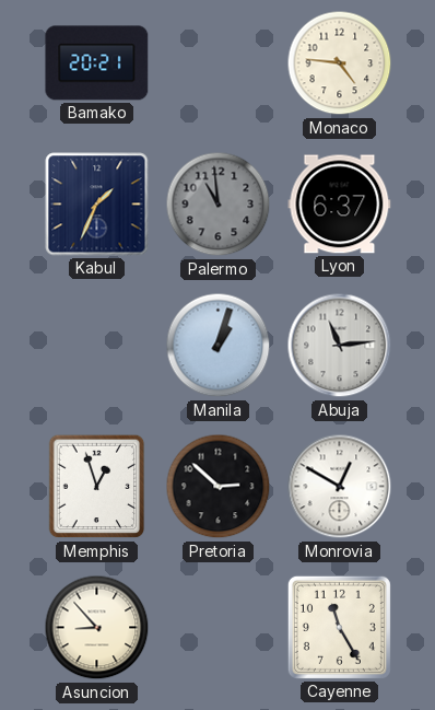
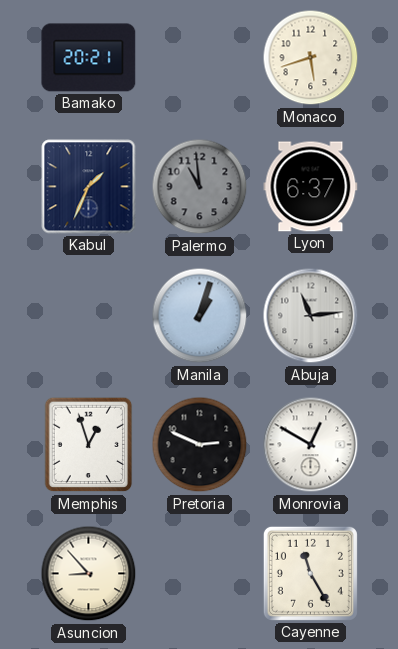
Monaco: 4:46 -> 5:42 (311, 58)
Pretoria: 2:52 -> 2:49 (200, 445)
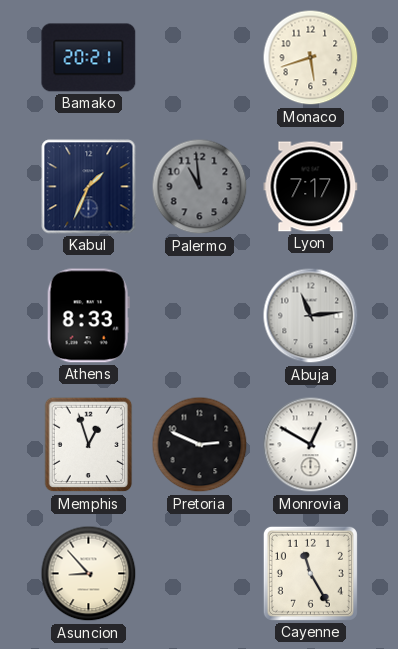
Lyon: 6:37 -> 7:17 (311, 187)
Athens: none -> 8:33 (88, 316)
Manila: 1:03 -> none (200, 316)
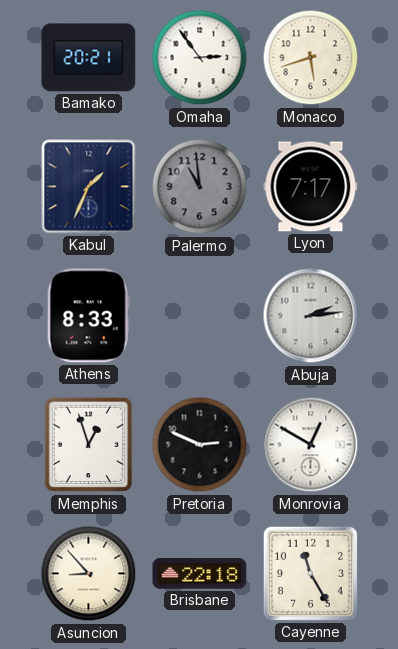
Omaha: none -> 2:54 (200, 58)
Abuja: 11:14 -> 2:14 (311, 316)
Brisbane: none -> 22:18 (200, 574)
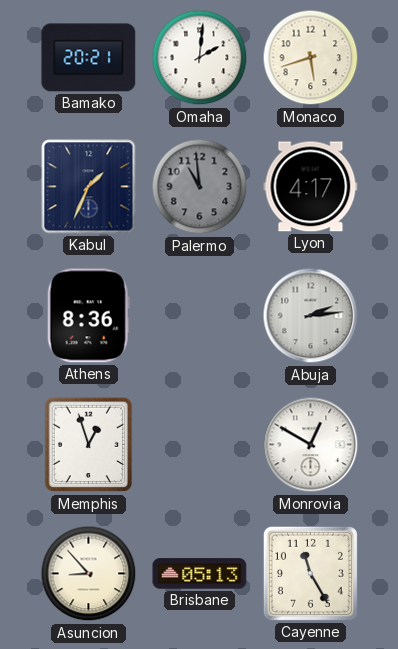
Omaha: 2:54 -> 2:01 (200, 58)
Lyon: 7:17 -> 4:17 (311, 187)
Athens: 8:33 -> 8:36 (88, 316)
Pretoria: 2:49 -> none (200, 445)
Brisbane: 22:18 -> 05:13 (200, 574)
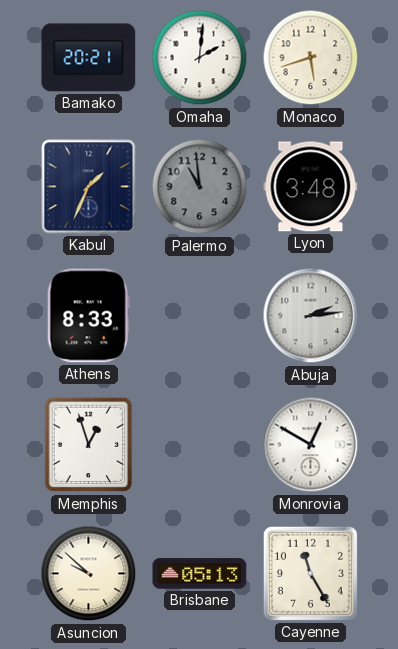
Lyon: 4:17 -> 3:48 (311, 187)
Athens: 8:36 -> 8:33 (88, 316)
Asuncion: 8:53 -> 9:52 (89, 574)
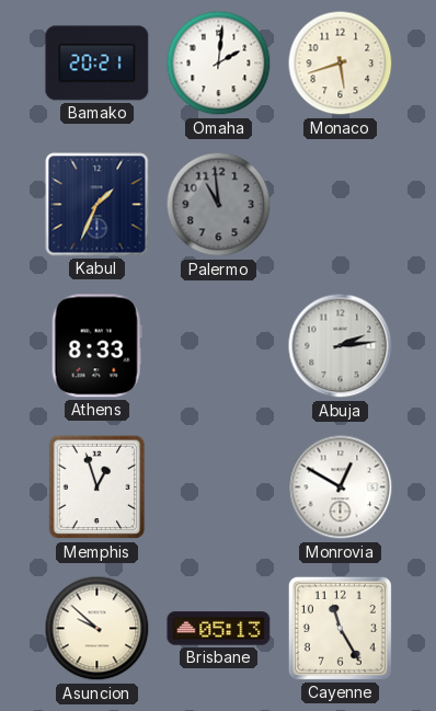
Lyon: 3:48 -> none (311, 187)
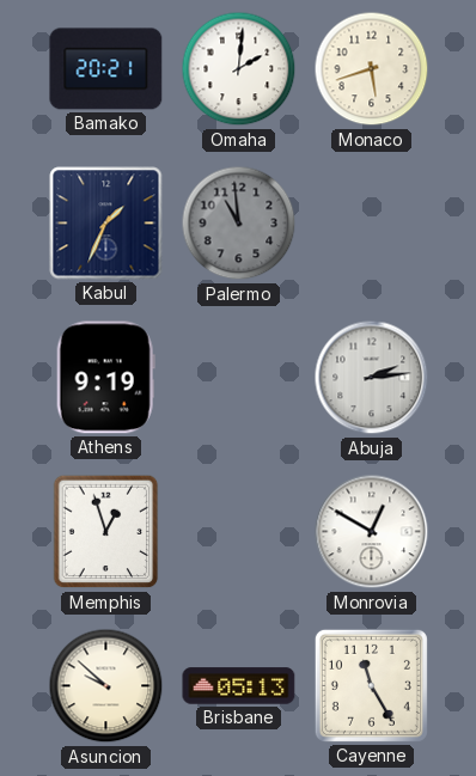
Athens: 8:33 -> 9:19 (105, 378)
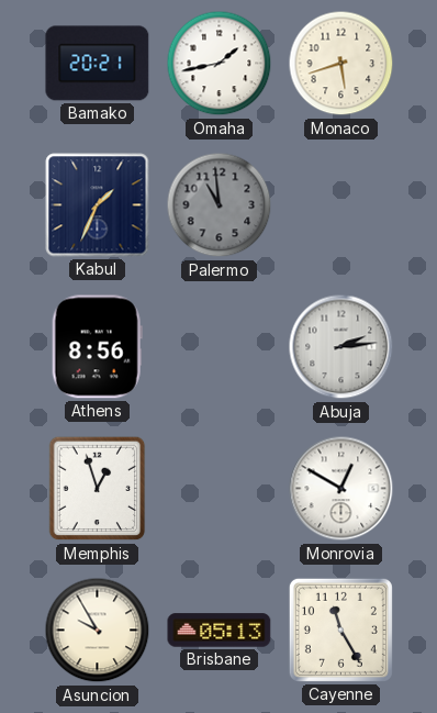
Omaha: 2:01 -> 1:43 (220, 64)
Athens: 9:19 -> 8:56 (97, 347)
Asuncion: 9:52 -> 9:55 (98, 631)
